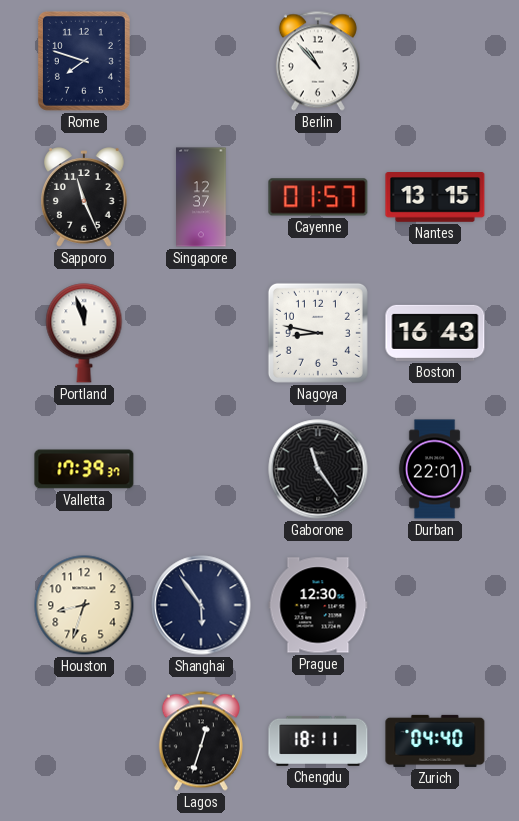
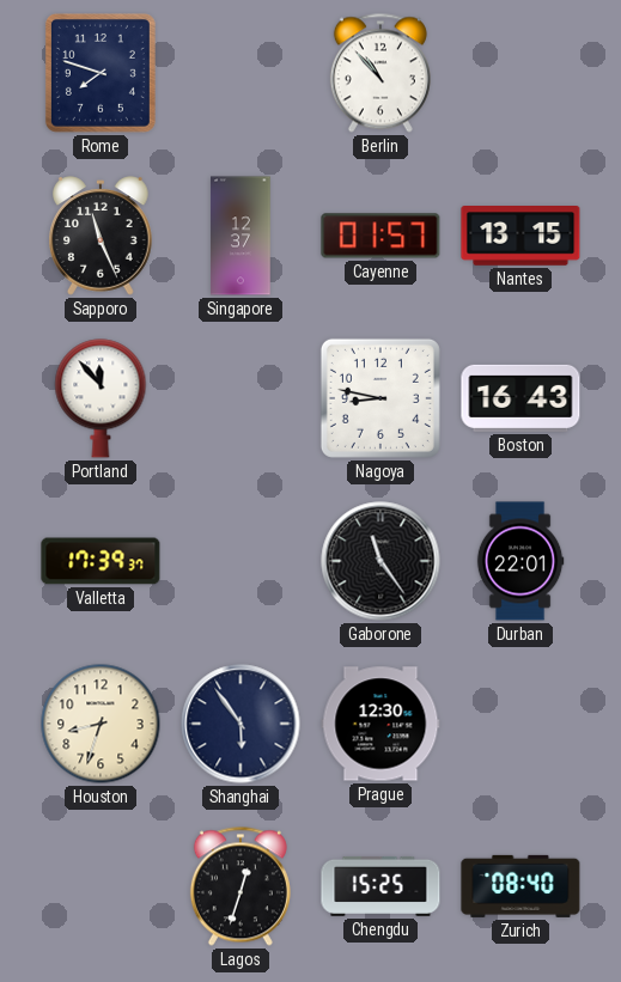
Portland: 11:57 -> 11:53 (101, 398)
Chengdu: 18:11 -> 15:25 (380, 886)
Zurich: 04:40 -> 08:40 (520, 886)
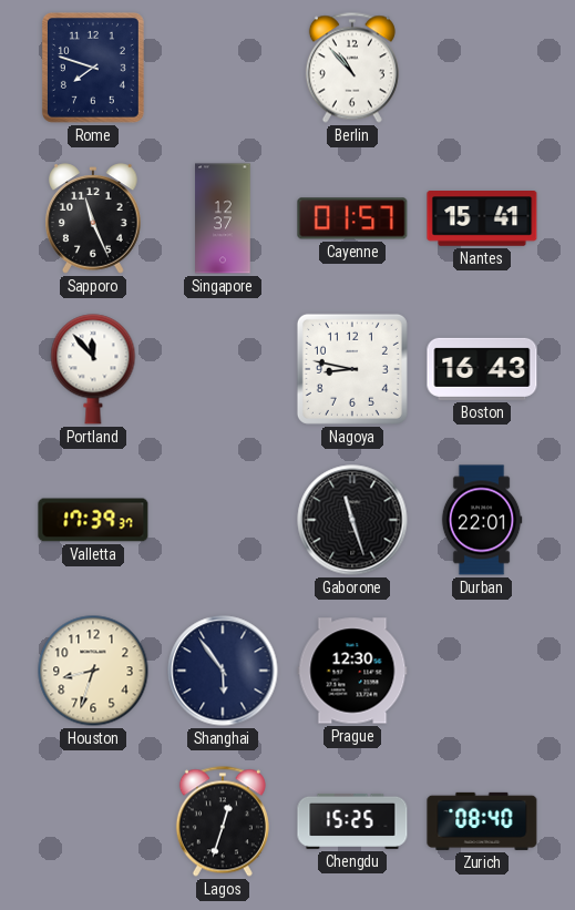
Nantes: 13:15 -> 15:41 (482, 219)
Gaborone: 11:24 -> 11:27 (352, 520)
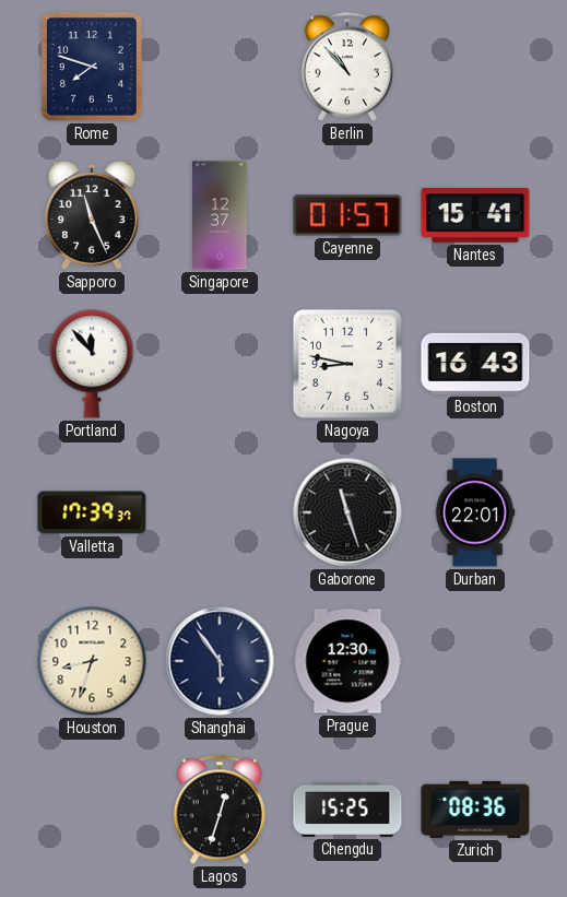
Zurich: 08:40 -> 08:36 (475, 810)
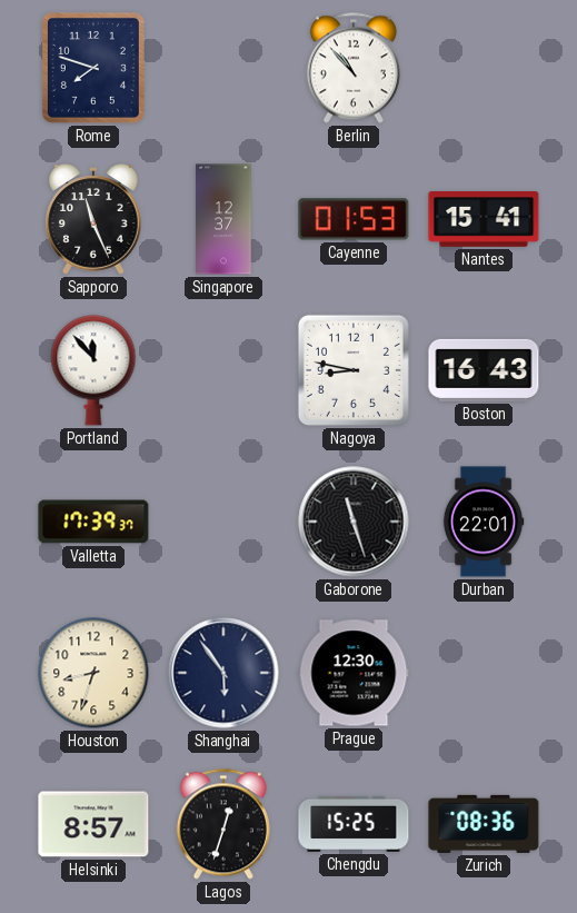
Cayenne: 01:57 -> 01:53 (354, 219)
Helsinki: none -> 8:57 (93, 824)
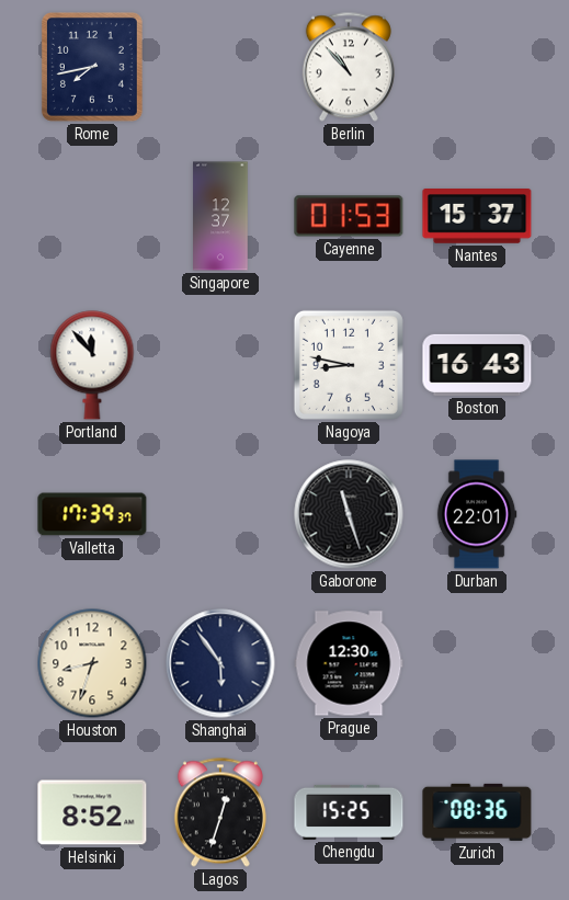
Rome: 7:48 -> 7:43 (92, 67)
Sapporo: 11:26 -> none (94, 219)
Nantes: 15:41 -> 15:37 (477, 217)
Helsinki: 8:57 -> 8:52 (92, 812)
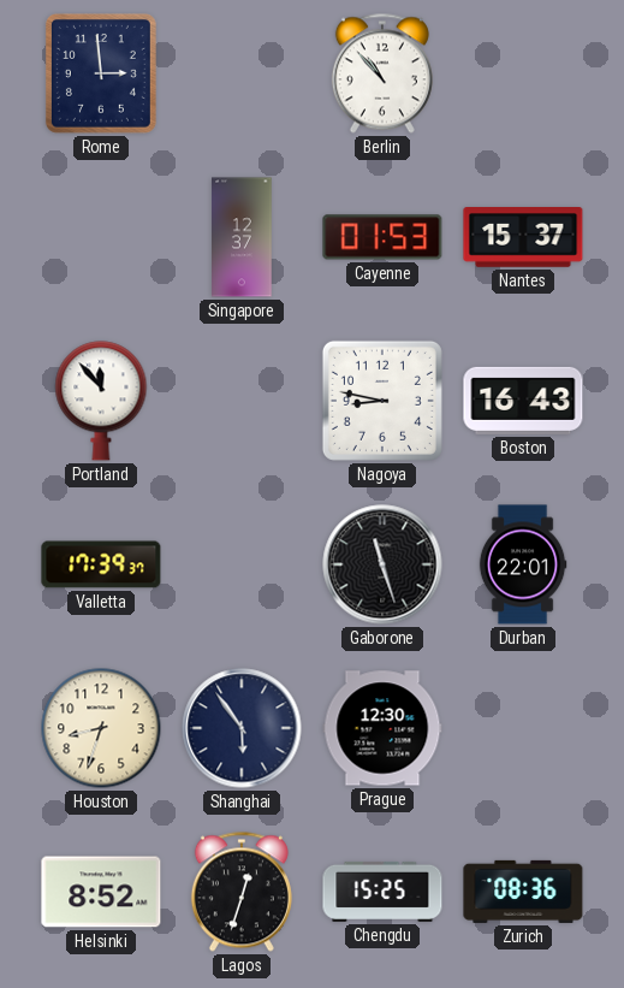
Rome: 7:43 -> 2:59 (101, 73)
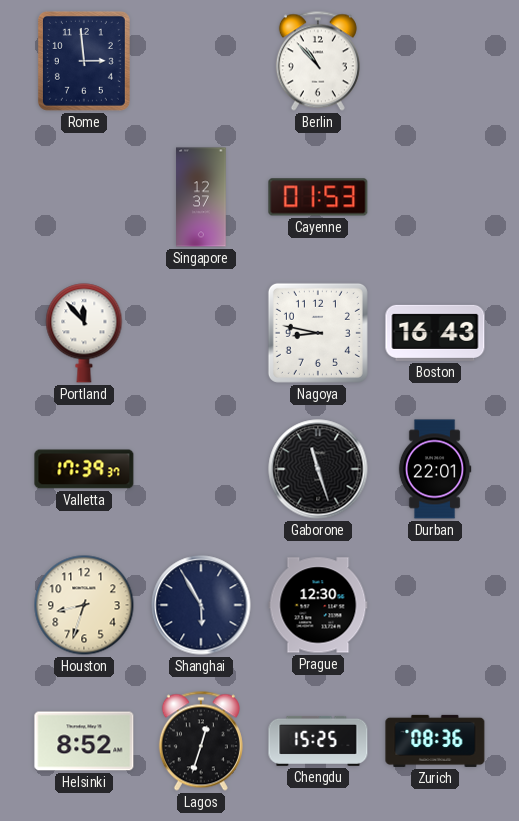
Nantes: 15:37 -> none (523, 238)
Shanghai: 5:54 -> 5:55 (201, 605)
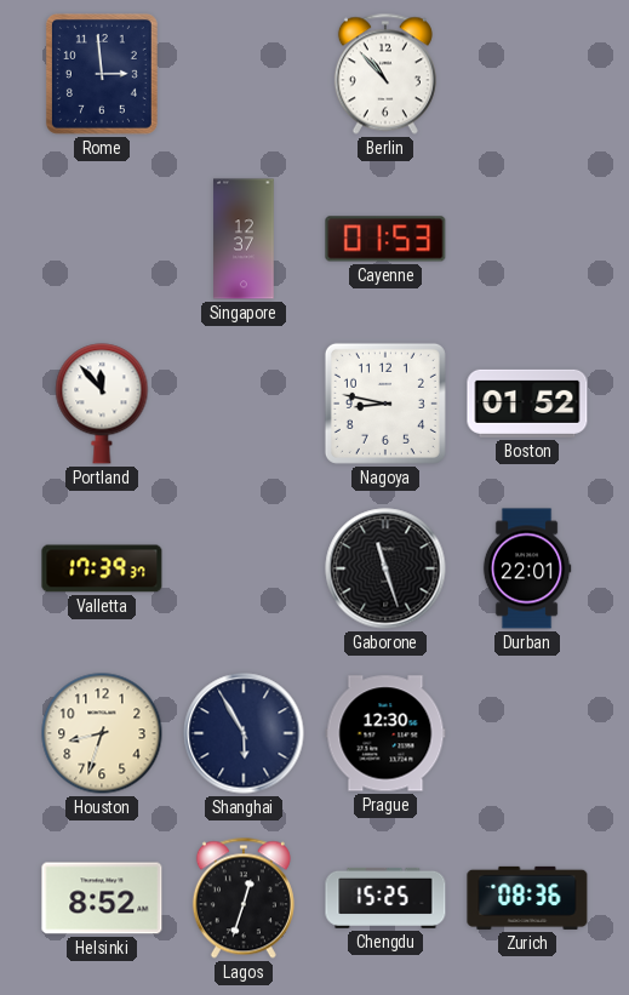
Boston: 16:43 -> 01:52 (527, 404)
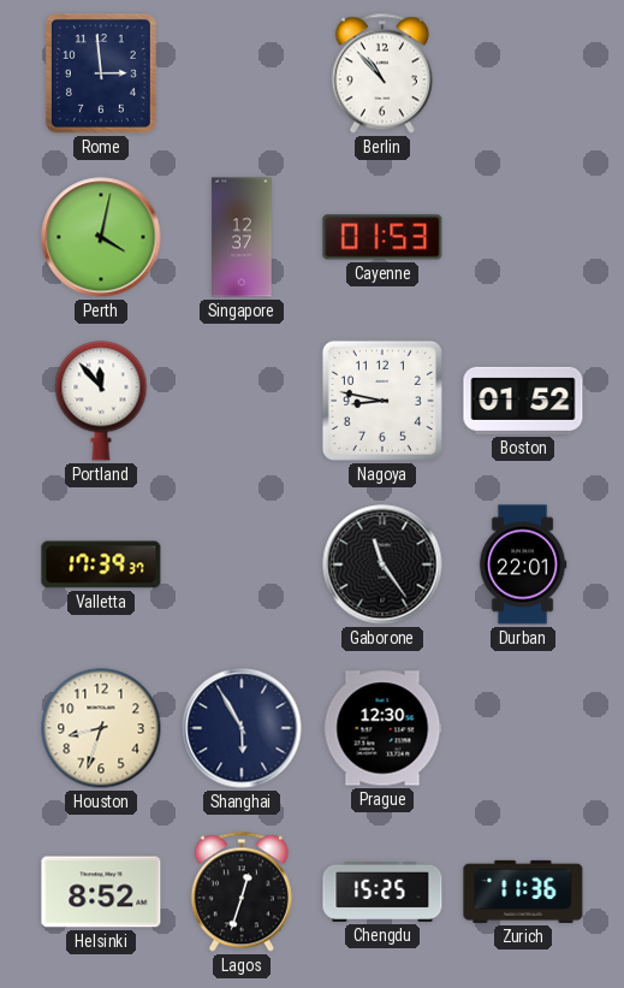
Perth: none -> 4:02 (101, 237)
Gaborone: 11:27 -> 11:24 (382, 564)
Zurich: 08:36 -> 11:36 (523, 892)
